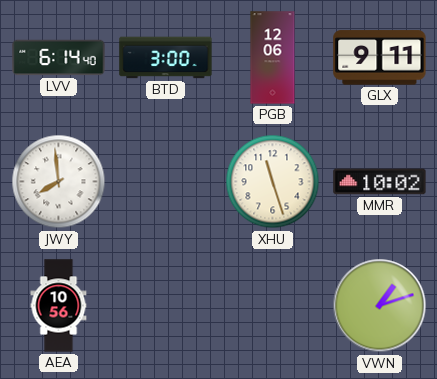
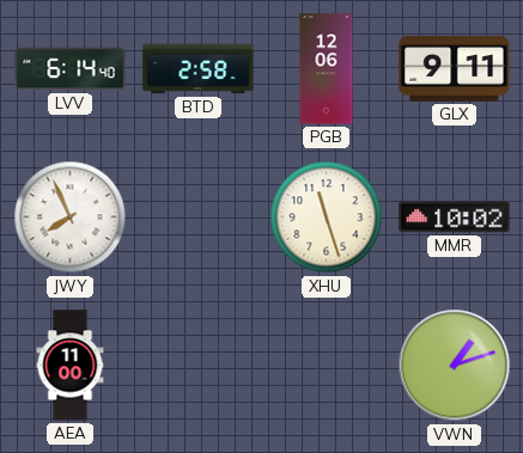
BTD: 3:00 -> 2:58 (199, 69)
JWY: 7:59 -> 7:56 (71, 218)
AEA: 10:56 -> 11:00 (71, 366)
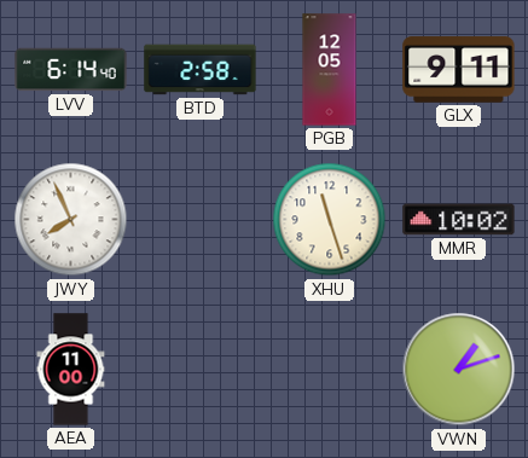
PGB: 12:06 -> 12:05 (330, 70)
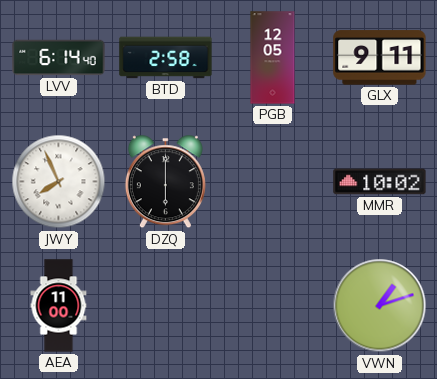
DZQ: none -> 6:00 (165, 182)
XHU: 11:27 -> none (330, 220)
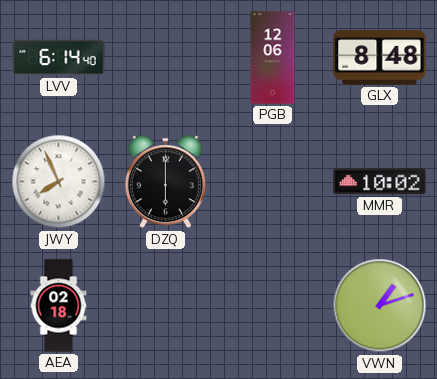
BTD: 2:58 -> none (166, 58)
PGB: 12:05 -> 12:06 (273, 58)
GLX: 9:11 -> 8:48 (380, 58)
AEA: 11:00 -> 02:18 (59, 306)
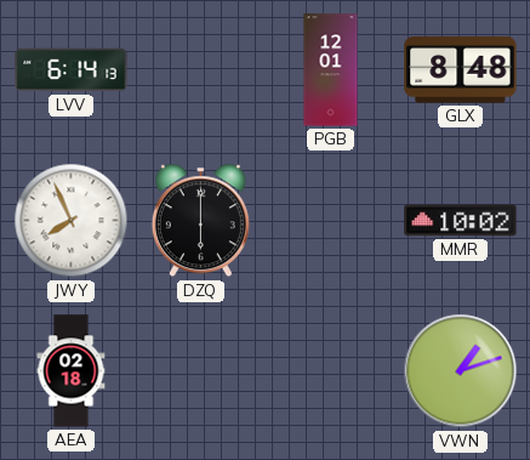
LVV: 6:14:40 -> 6:14:13 (72, 70)
PGB: 12:06 -> 12:01 (331, 70)
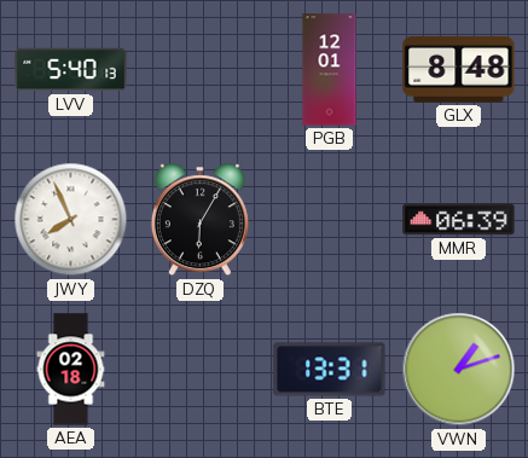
LVV: 6:14 -> 5:40 (71, 70)
DZQ: 6:00 -> 6:05 (199, 220)
MMR: 10:02 -> 06:39 (459, 220)
BTE: none -> 13:31 (330, 370)
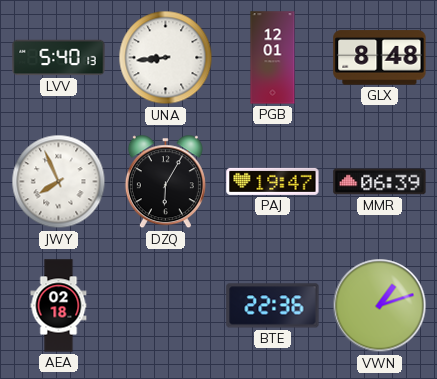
UNA: none -> 8:44 (166, 58)
PAJ: none -> 19:47 (273, 181)
BTE: 13:31 -> 22:36 (273, 306)
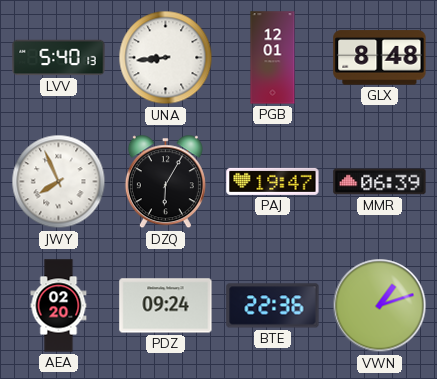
AEA: 02:18 -> 02:20 (59, 306)
PDZ: none -> 09:24 (166, 306)
